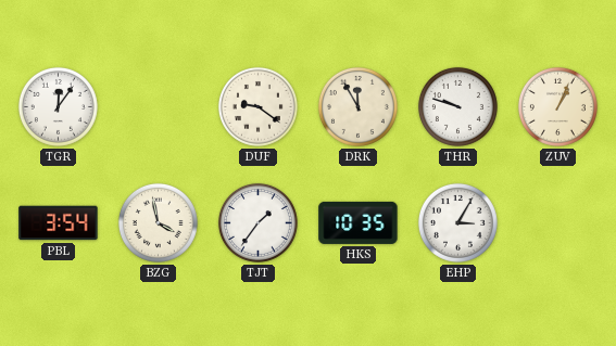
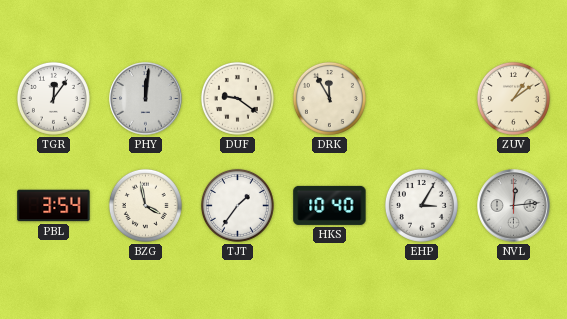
PHY: none -> 12:01 (146, 99)
THR: 9:48 -> none (457, 106)
ZUV: 1:04 -> 1:09 (513, 98)
HKS: 10:35 -> 10:40 (330, 205)
NVL: none -> 12:14 (514, 206)
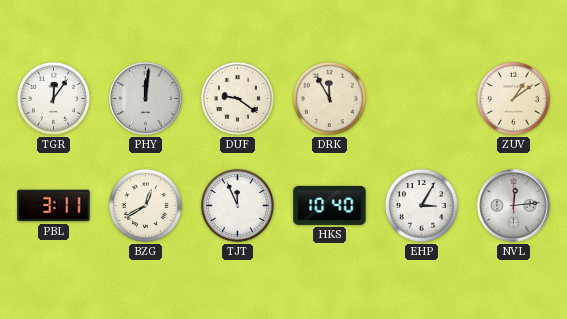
PBL: 3:54 -> 3:11 (54, 206)
BZG: 3:58 -> 12:40 (145, 205)
TJT: 1:36 -> 11:56 (237, 205)
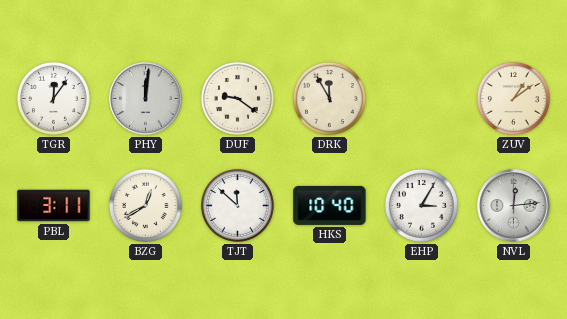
TJT: 11:56 -> 11:52 (237, 205)
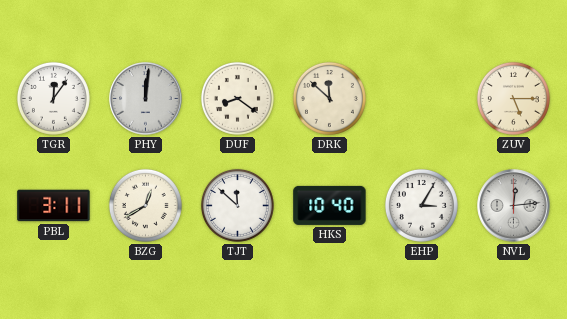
DUF: 9:21 -> 8:21 (237, 98)
DRK: 11:55 -> 11:52 (329, 98)
ZUV: 1:09 -> 5:15 (513, 98)
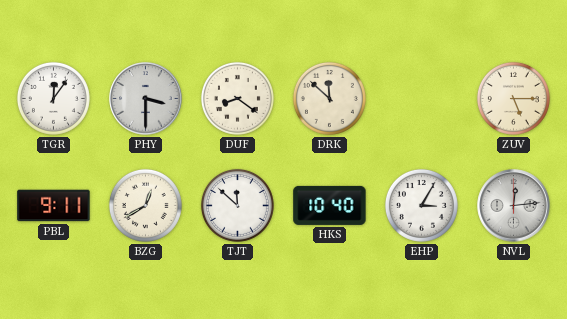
PHY: 12:01 -> 3:30 (146, 99)
PBL: 3:11 -> 9:11 (54, 206)
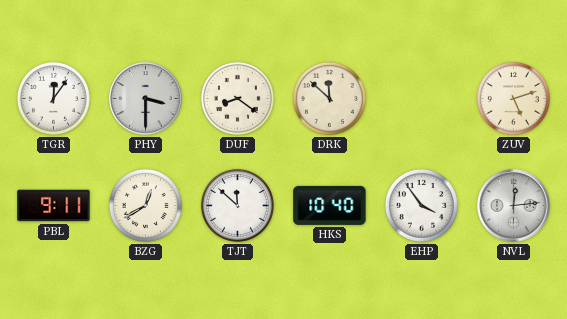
ZUV: 5:15 -> 5:12 (513, 98)
EHP: 3:05 -> 3:54 (421, 205)
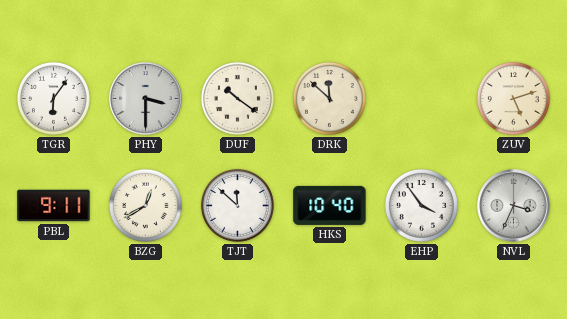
TGR: 12:06 -> 6:06 (53, 98)
DUF: 8:21 -> 10:21 (237, 98)
NVL: 12:14 -> 3:34 (514, 206)
